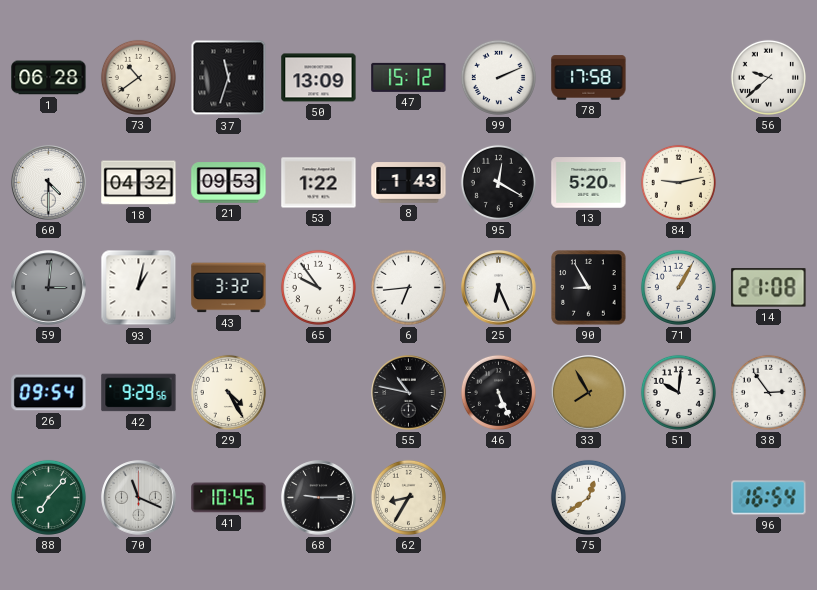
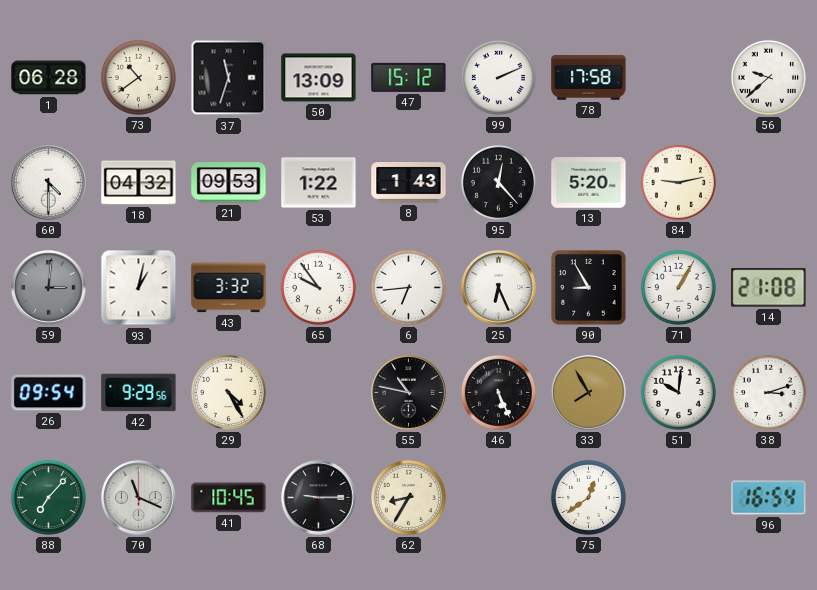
95: 12:20 -> 12:23 (498, 182)
38: 2:54 -> 3:12 (768, 392)
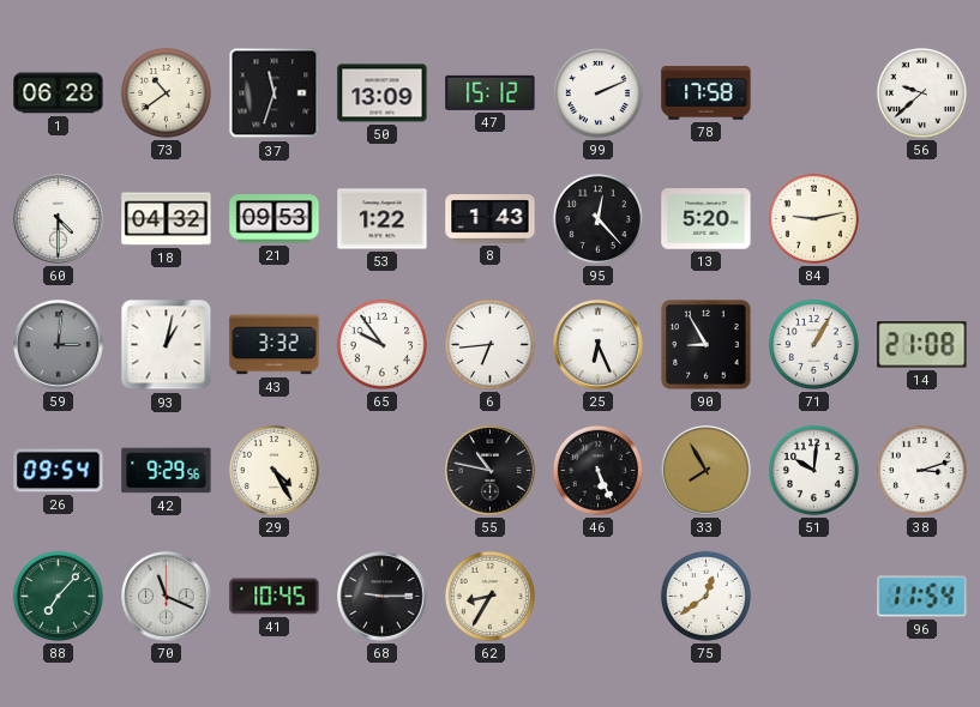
96: 16:54 -> 11:54 (922, 597)
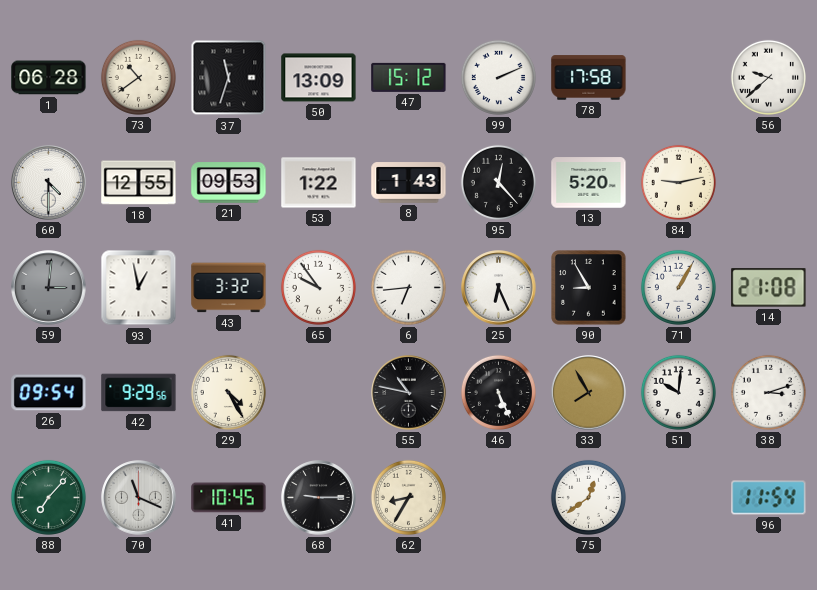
18: 04:32 -> 12:55 (139, 183)
93: 1:02 -> 12:58 (139, 288)
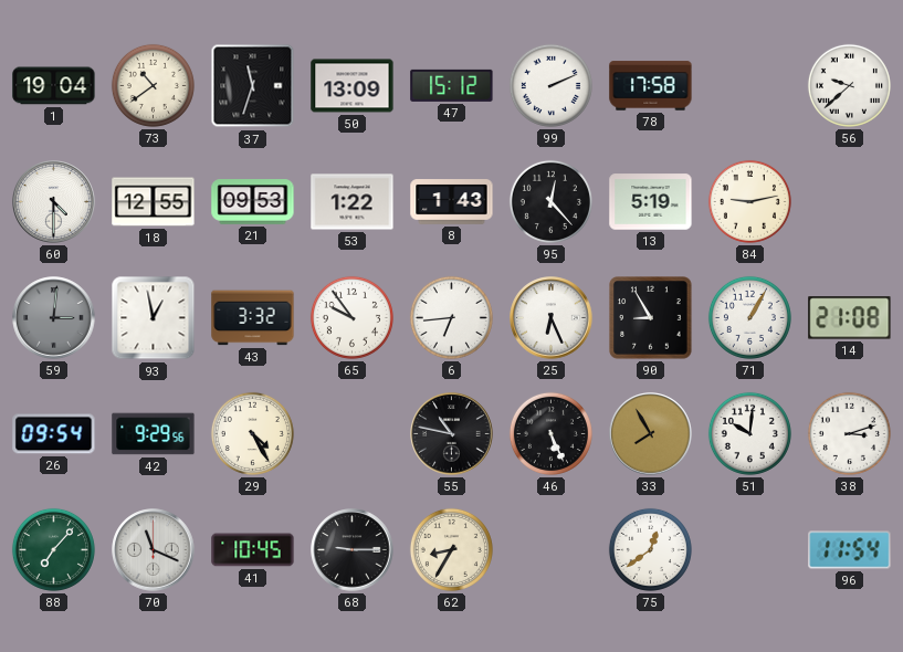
1: 06:28 -> 19:04 (54, 86)
13: 5:20 -> 5:19 (651, 202)
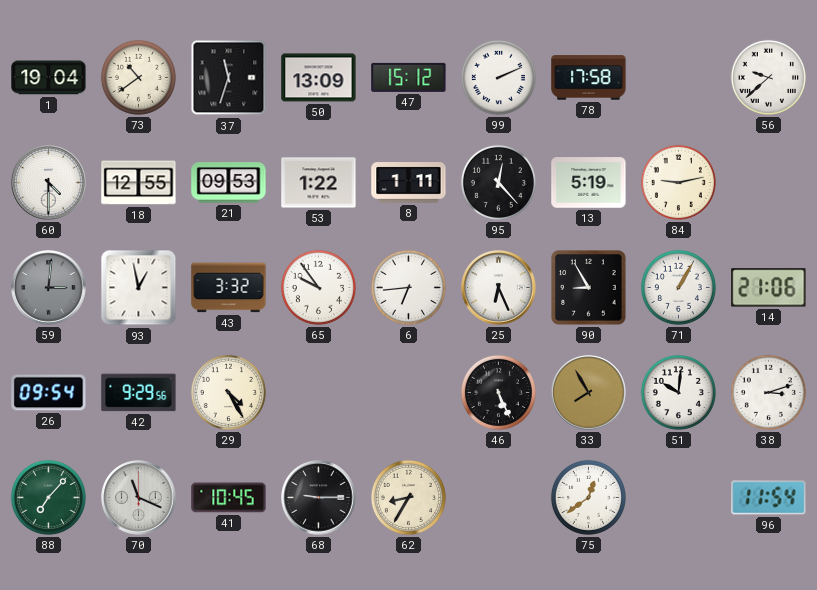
8: 1:43 -> 1:11 (409, 183)
14: 21:08 -> 21:06 (769, 288)
55: 10:47 -> none (452, 434)
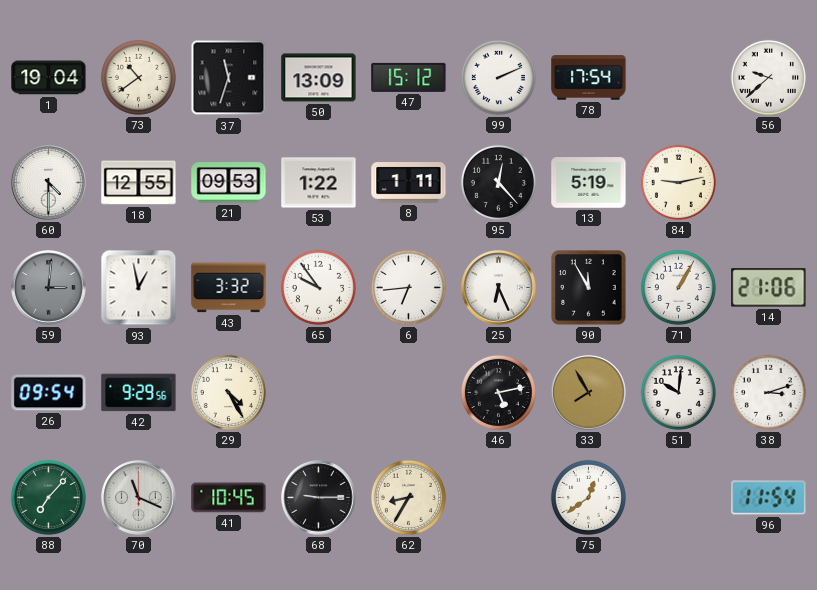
78: 17:58 -> 17:54 (589, 78)
90: 8:55 -> 11:55 (589, 288)
46: 5:26 -> 5:13 (498, 392)
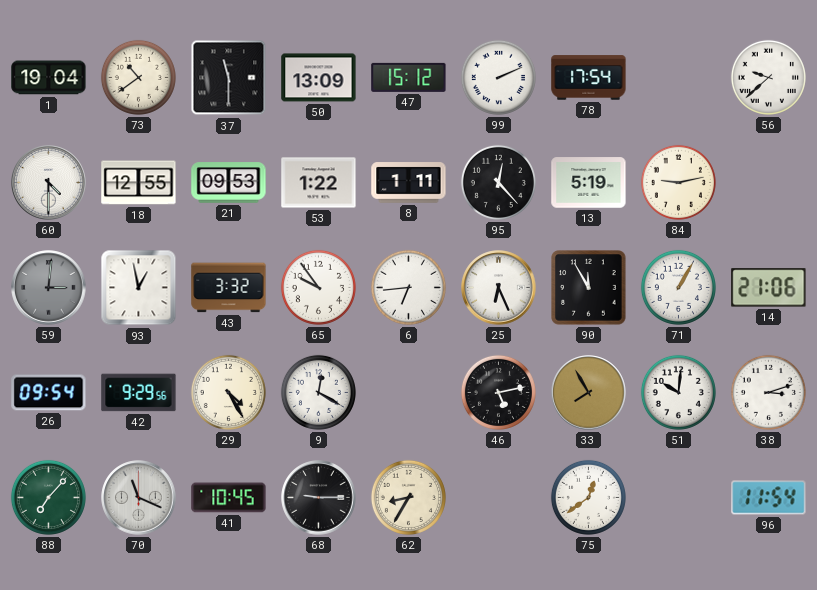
37: 11:33 -> 11:30 (229, 78)
9: none -> 12:20 (318, 392)
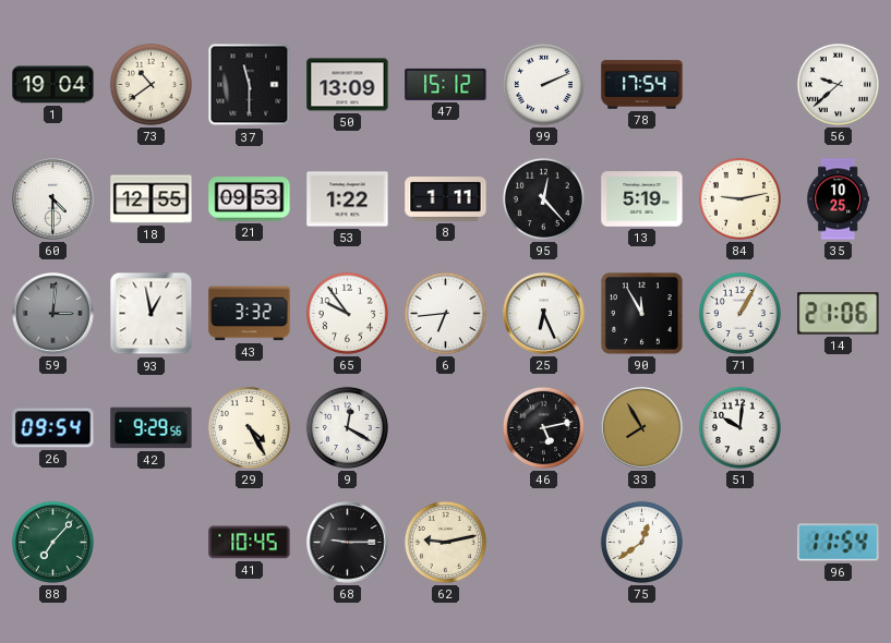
35: none -> 10:25 (839, 199)
38: 3:12 -> none (768, 392)
70: 11:19 -> none (139, 498)
62: 8:35 -> 9:13 (445, 542)
